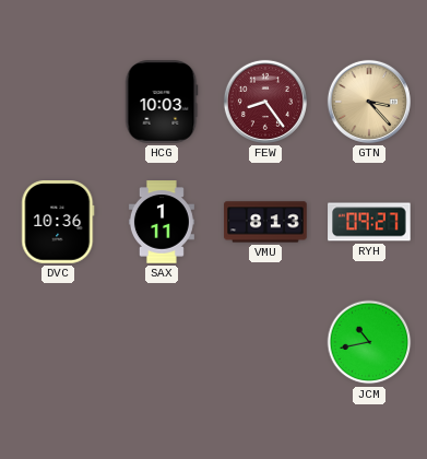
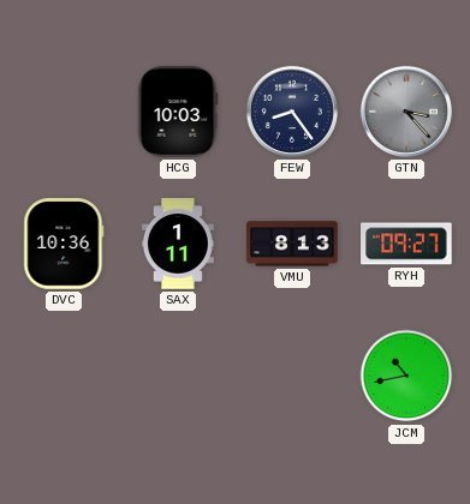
FEW dial: burgundy -> navy (292, 112)
GTN dial: champagne -> grey (406, 112)
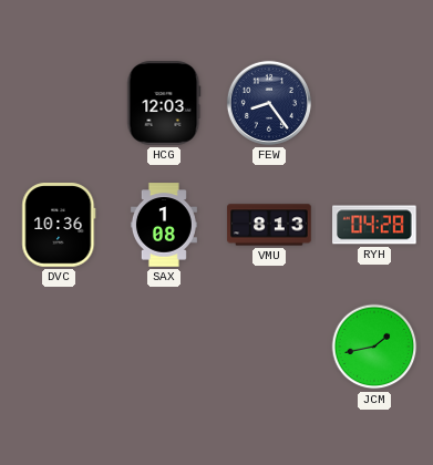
HCG: 10:03 -> 12:03 (164, 103)
GTN: 3:23 -> none (406, 112)
SAX: 1:11 -> 1:08 (164, 225)
RYH: 09:27 -> 04:28 (374, 225)
JCM: 10:43 -> 1:43 (374, 347)
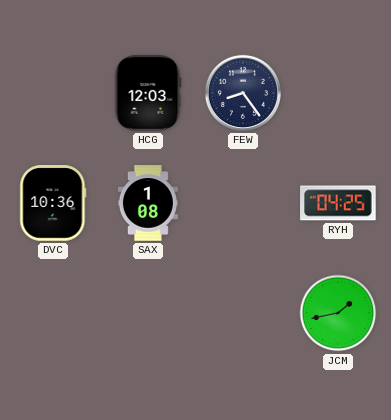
VMU: 8:13 -> none (269, 225)
RYH: 04:28 -> 04:25 (338, 203)
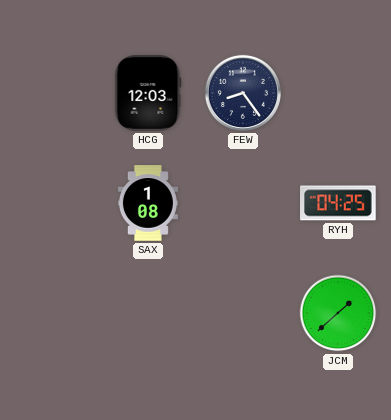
DVC: 10:36 -> none (53, 203)
JCM: 1:43 -> 1:38 (338, 313)
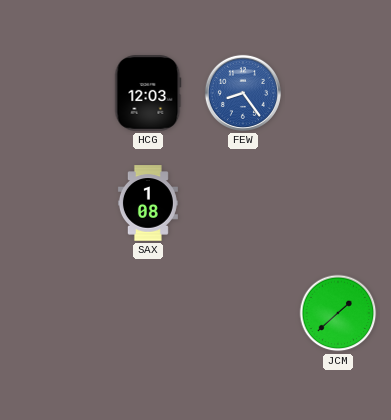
FEW dial: navy -> blue (243, 93)
RYH: 04:25 -> none (338, 203)
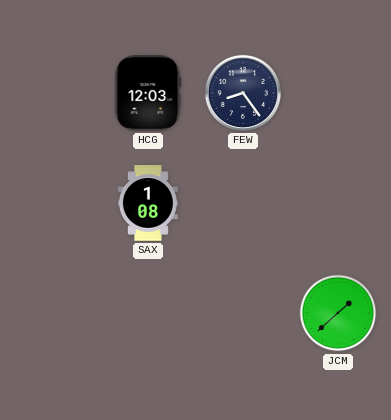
FEW dial: blue -> navy (243, 93)
